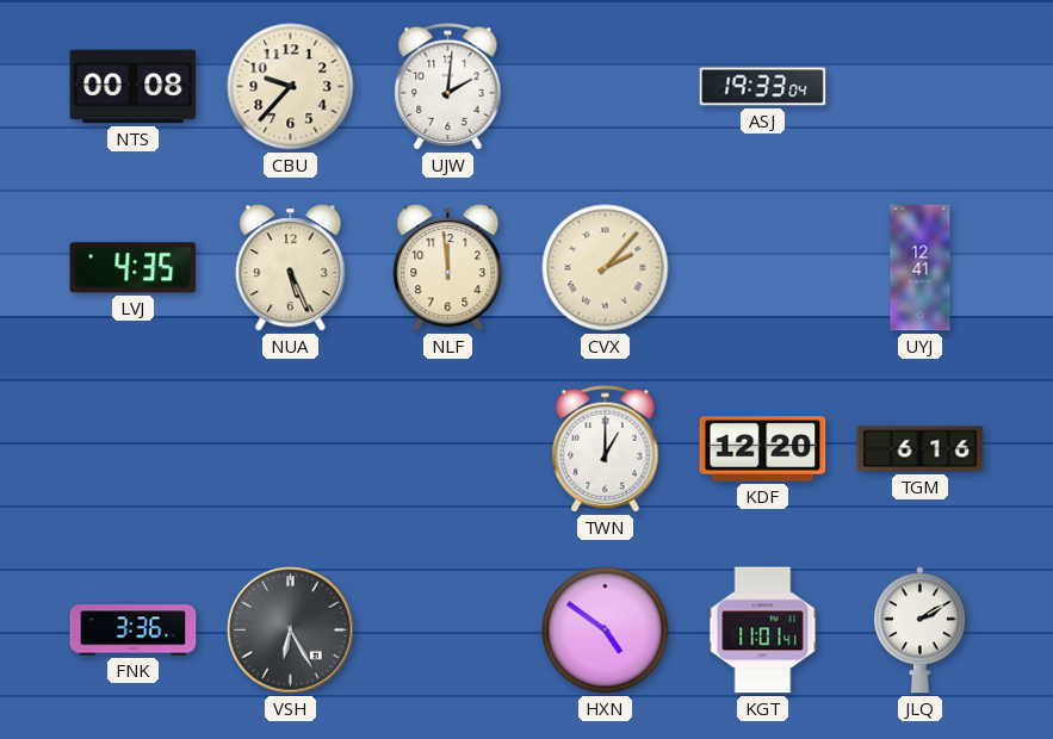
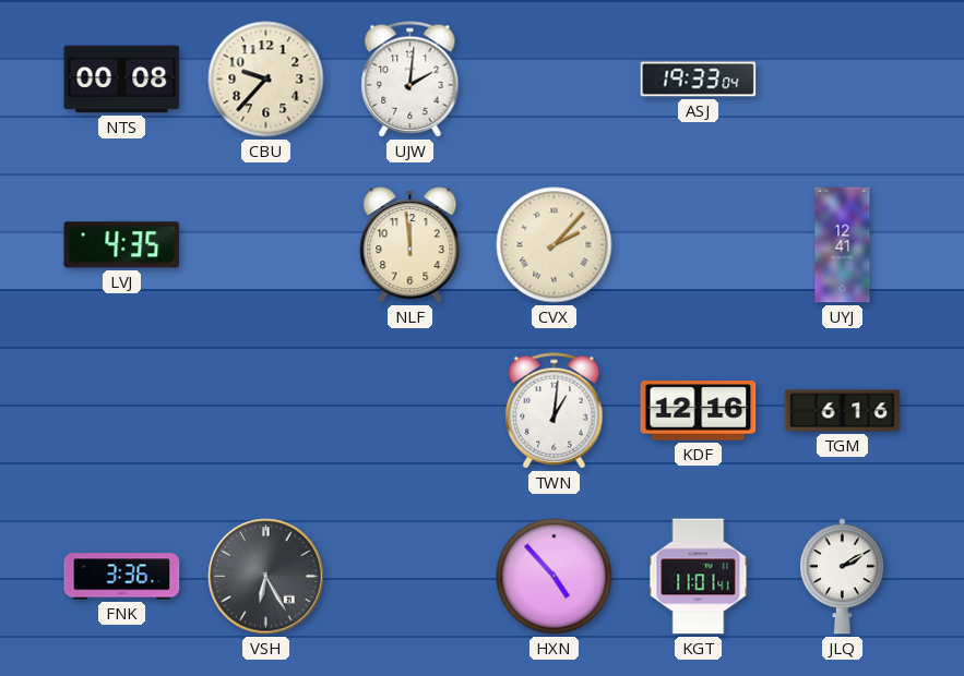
NUA: 5:26 -> none (291, 268)
TWN: 1:00 -> 1:01 (555, 411)
KDF: 12:20 -> 12:16 (699, 411)
HXN: 4:51 -> 4:53 (555, 577)
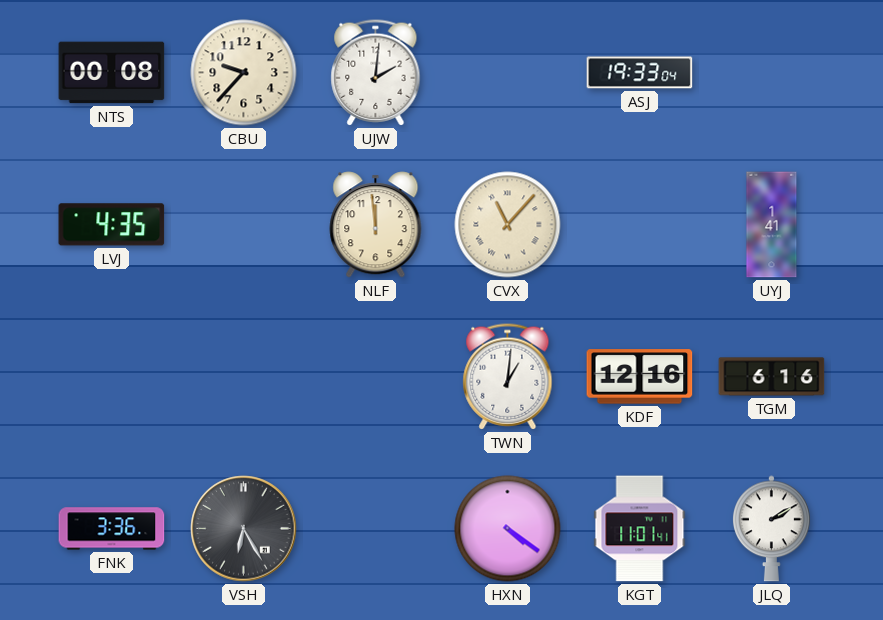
CVX: 2:07 -> 11:07 (508, 225)
UYJ: 12:41 -> 1:41 (772, 225)
HXN: 4:53 -> 4:21 (508, 529)
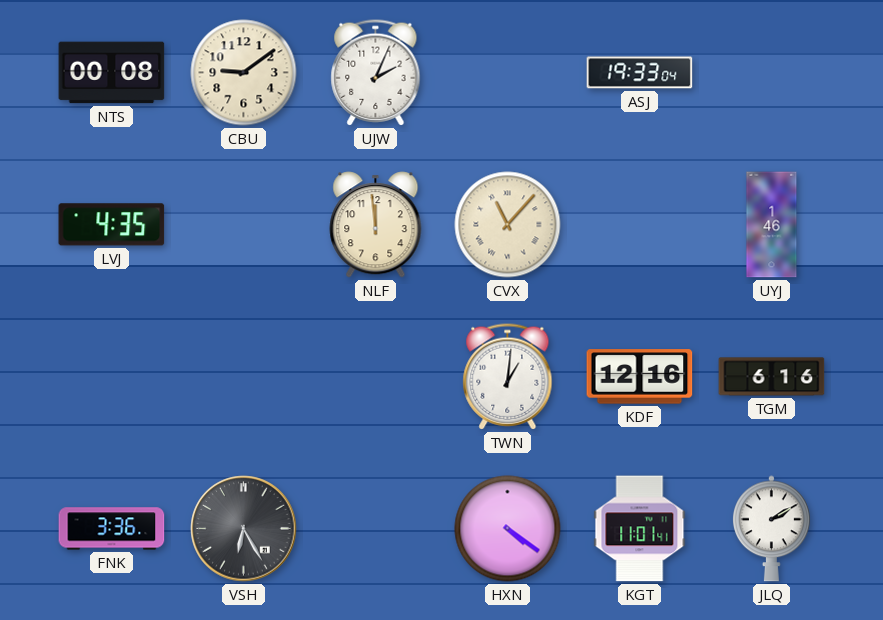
CBU: 9:37 -> 9:09 (244, 73)
UJW: 2:01 -> 2:04 (376, 73)
UYJ: 1:41 -> 1:46 (772, 225)
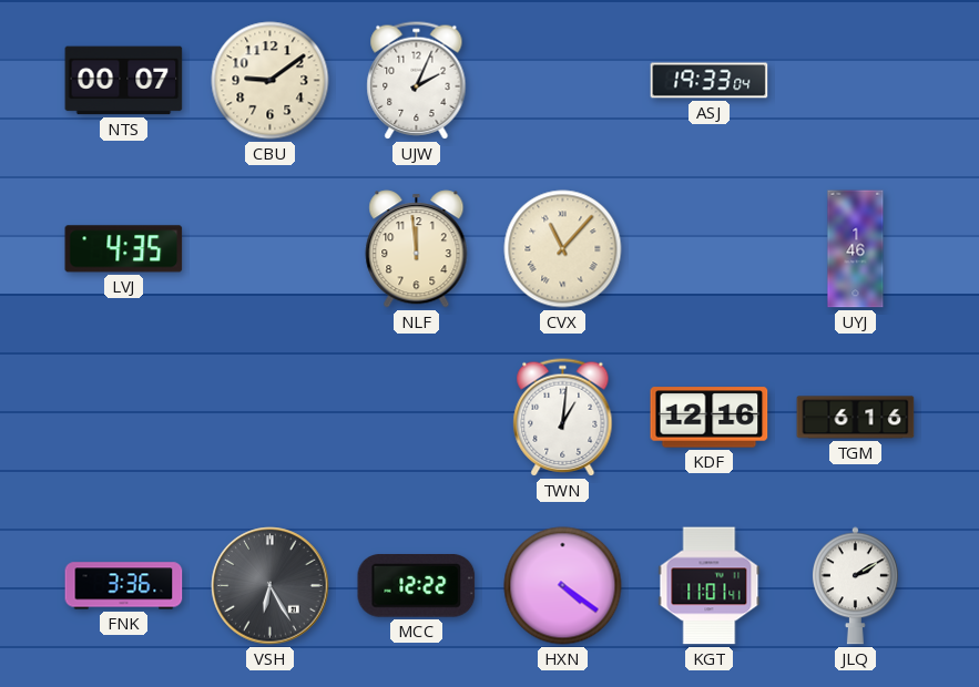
NTS: 00:08 -> 00:07 (124, 81)
MCC: none -> 12:22 (417, 586)
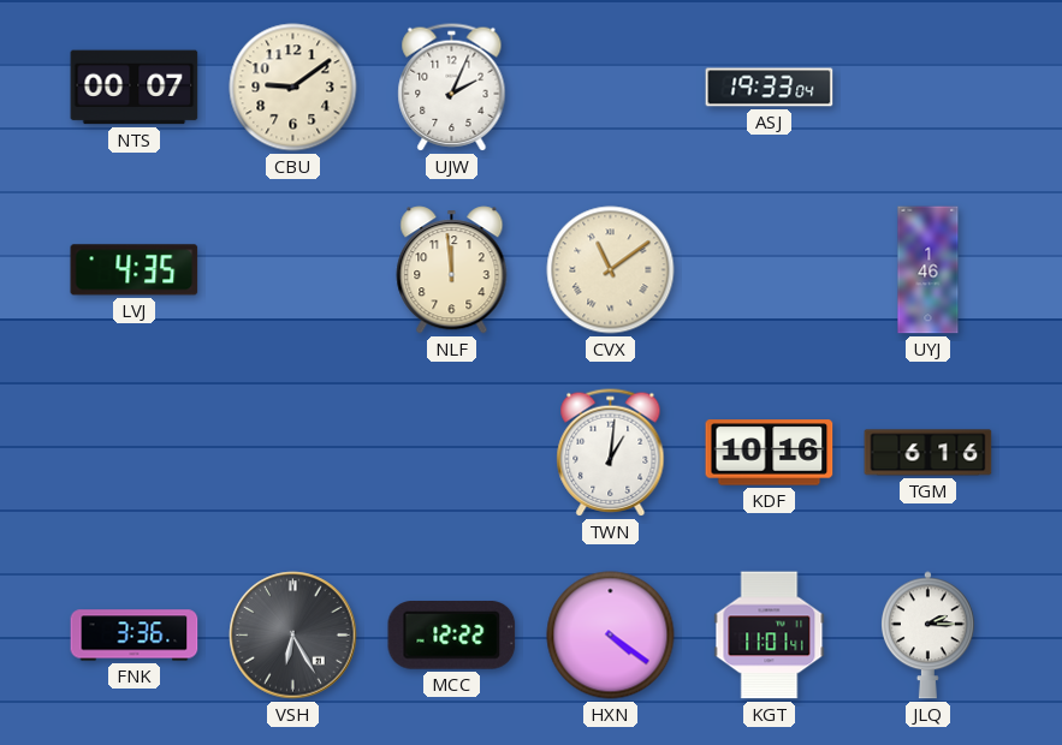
CVX: 11:07 -> 11:09 (611, 270)
KDF: 12:16 -> 10:16 (770, 453)
JLQ: 2:10 -> 2:15 (927, 636)
